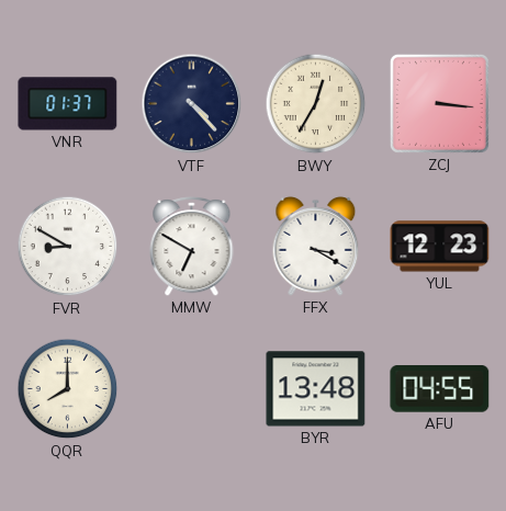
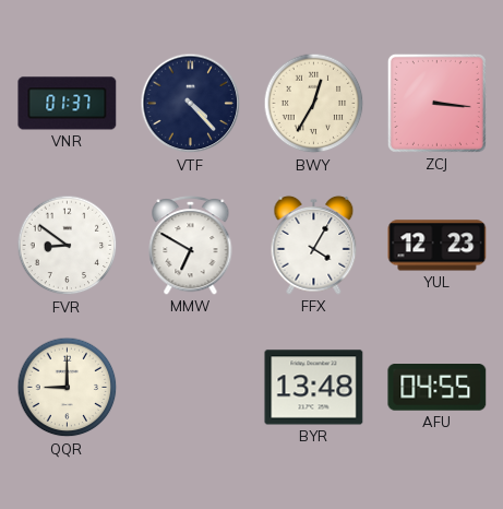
FVR: 8:50 -> 8:51 (68, 246)
FFX: 3:20 -> 4:05 (314, 245)
QQR: 8:00 -> 9:00 (68, 388)
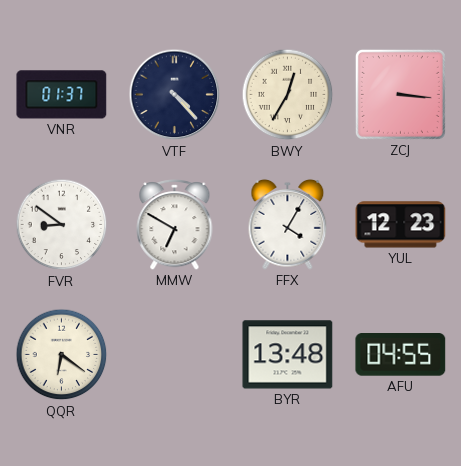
QQR: 9:00 -> 6:21 (62, 355)
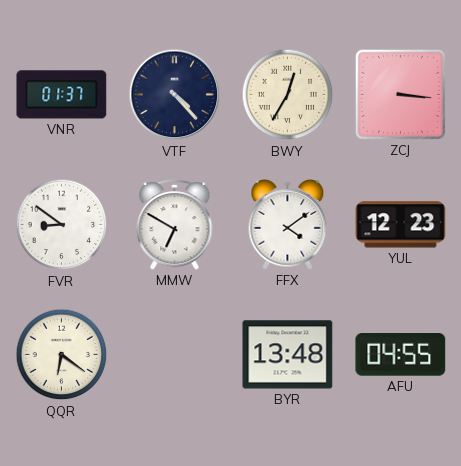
FFX: 4:05 -> 4:09 (288, 224)
